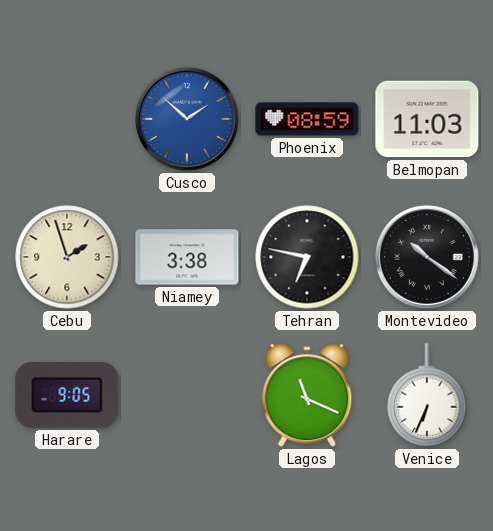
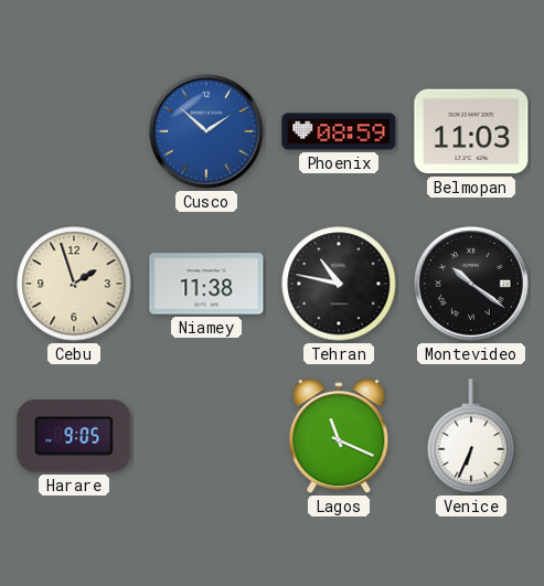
Niamey: 3:38 -> 11:38 (206, 284)
Tehran: 6:47 -> 10:47 (339, 284)
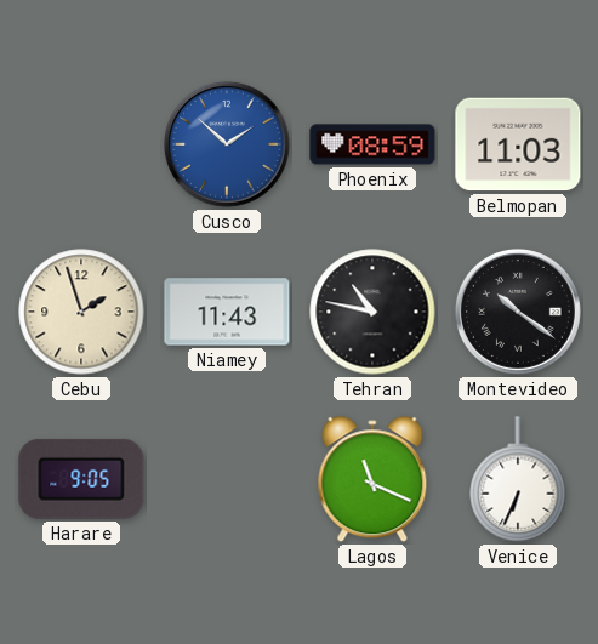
Niamey: 11:38 -> 11:43 (227, 312)
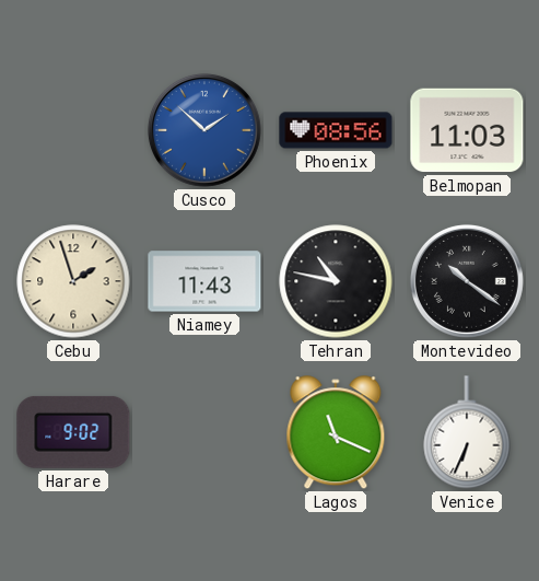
Phoenix: 08:59 -> 08:56 (336, 130)
Harare: 9:05 -> 9:02 (73, 432)
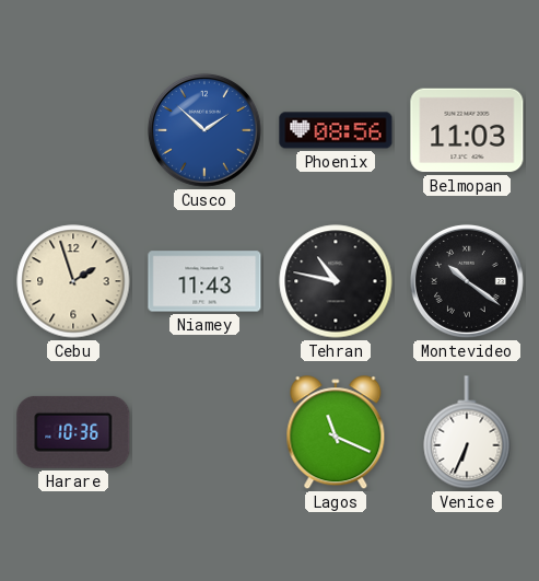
Harare: 9:02 -> 10:36 (73, 432)
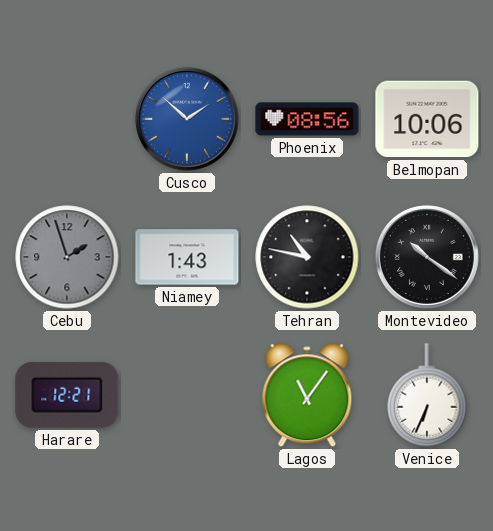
Belmopan: 11:03 -> 10:06 (427, 119)
Cebu dial: cream -> grey (67, 257)
Niamey: 11:43 -> 1:43 (187, 257)
Harare: 10:36 -> 12:21 (67, 395)
Lagos: 11:19 -> 11:06 (307, 396)
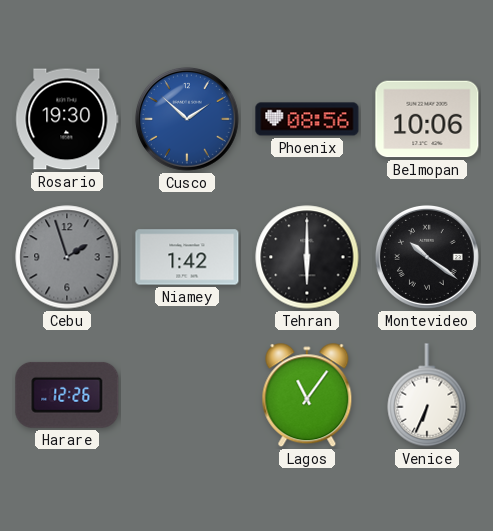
Rosario: none -> 19:30 (67, 119)
Niamey: 1:43 -> 1:42 (187, 257)
Tehran: 10:47 -> 6:00 (307, 257)
Harare: 12:21 -> 12:26 (67, 395)
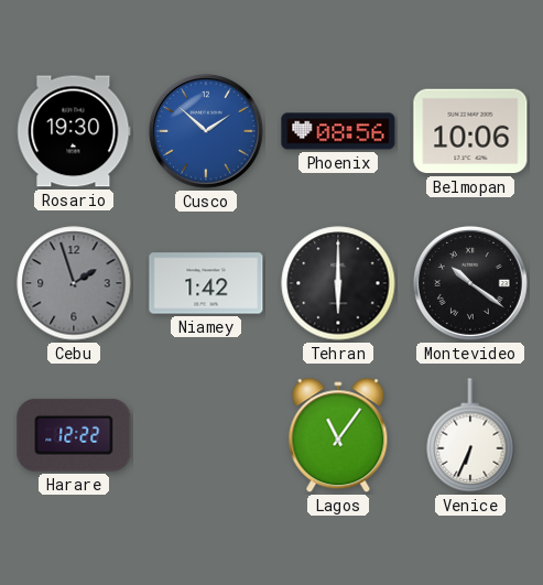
Harare: 12:26 -> 12:22 (74, 435)
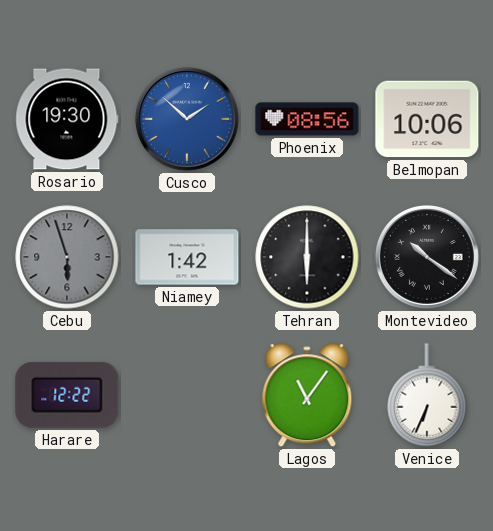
Cebu: 1:57 -> 5:57 (67, 257)
